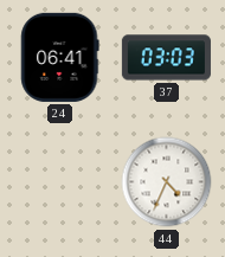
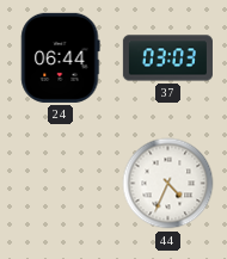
24: 06:41 -> 06:44 (61, 57)
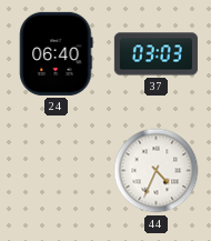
24: 06:44 -> 06:40 (57, 53)
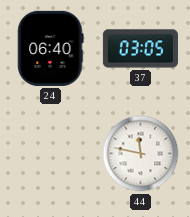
37: 03:03 -> 03:05 (140, 49)
44: 4:34 -> 11:47 (141, 154)
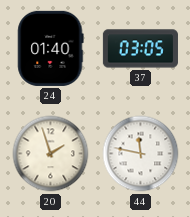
24: 06:40 -> 01:40 (51, 48)
20: none -> 1:57 (51, 154)
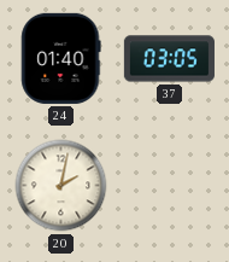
20: 1:57 -> 2:02 (61, 186)
44: 11:47 -> none (141, 154)
